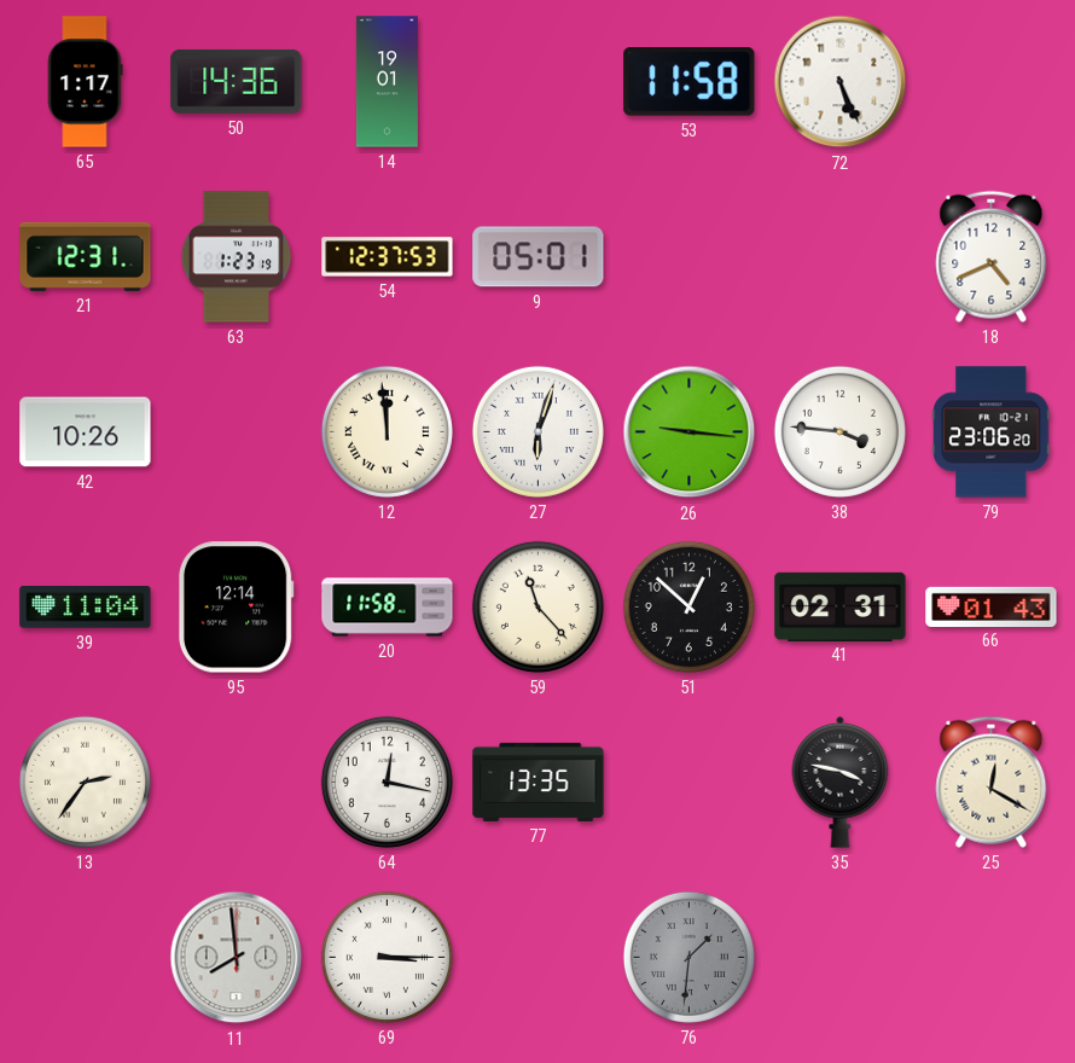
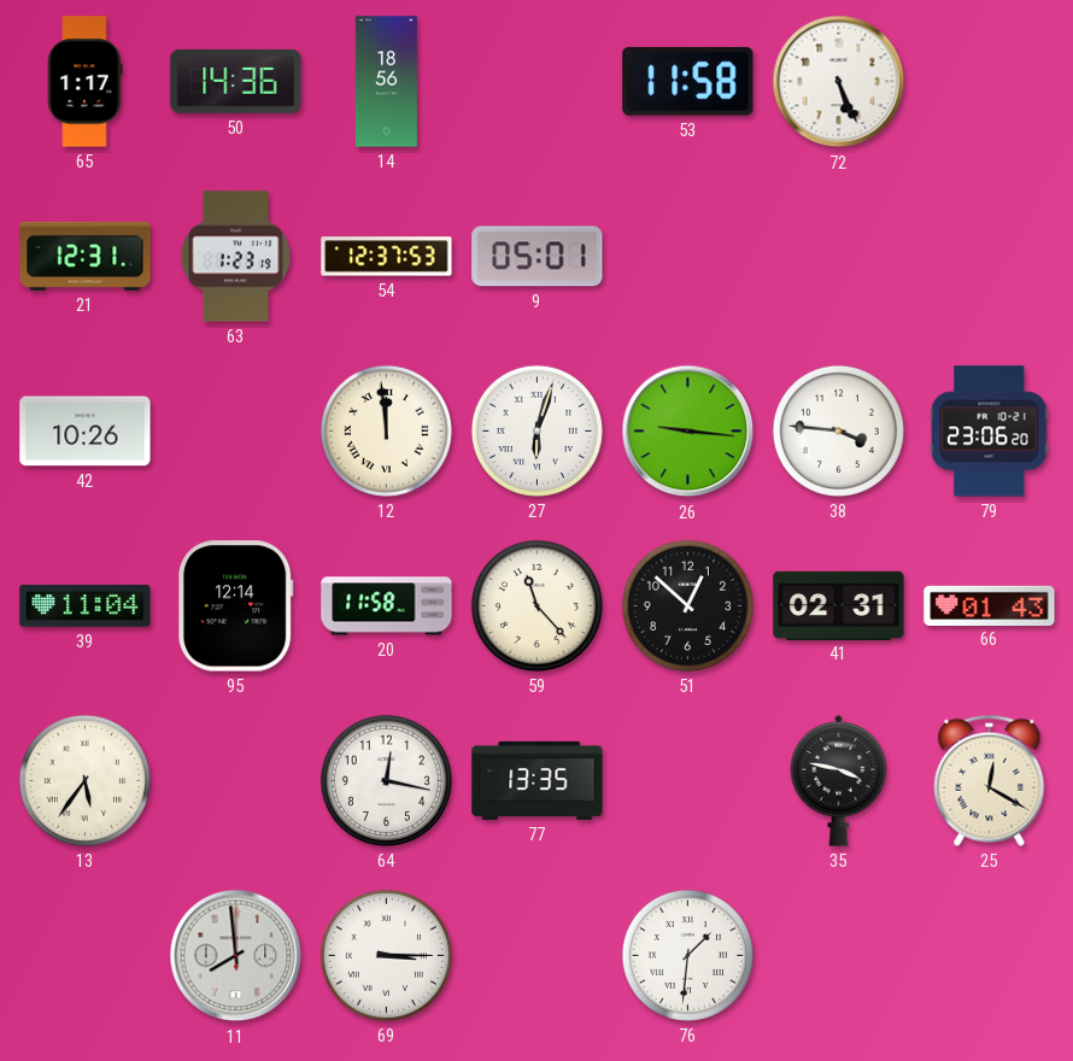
14: 19:01 -> 18:56 (386, 82)
18: 4:41 -> none (992, 256)
13: 2:36 -> 5:36 (84, 780)
76 dial: grey -> white (687, 955)
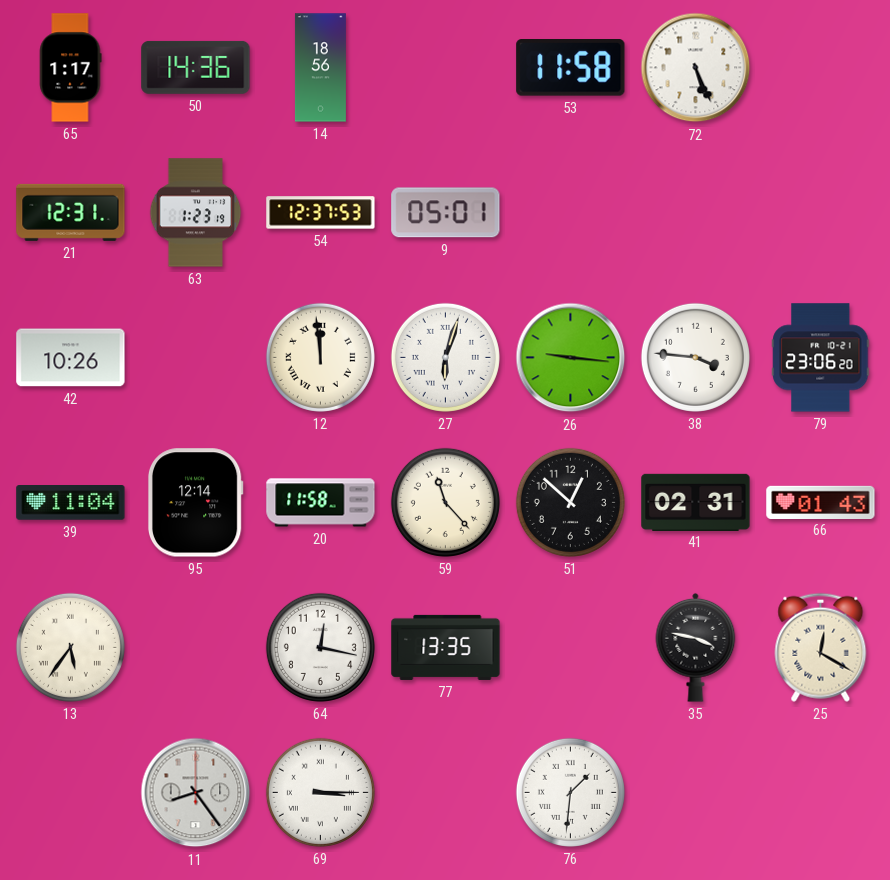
11: 7:59 -> 8:24 (196, 793)
